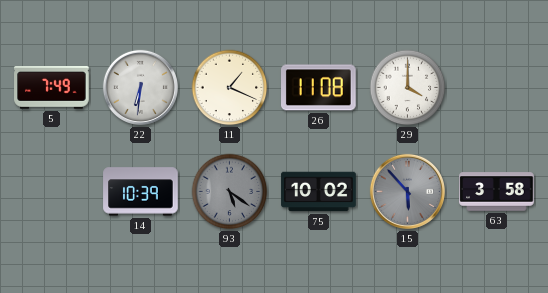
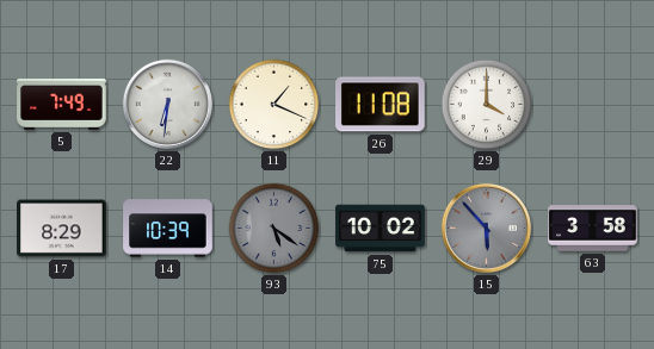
17: none -> 8:29 (62, 229)
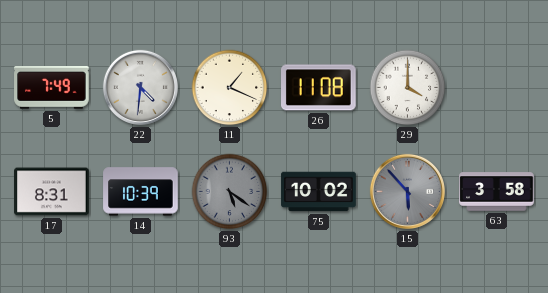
22: 6:31 -> 4:31 (140, 87)
17: 8:29 -> 8:31 (52, 192)
